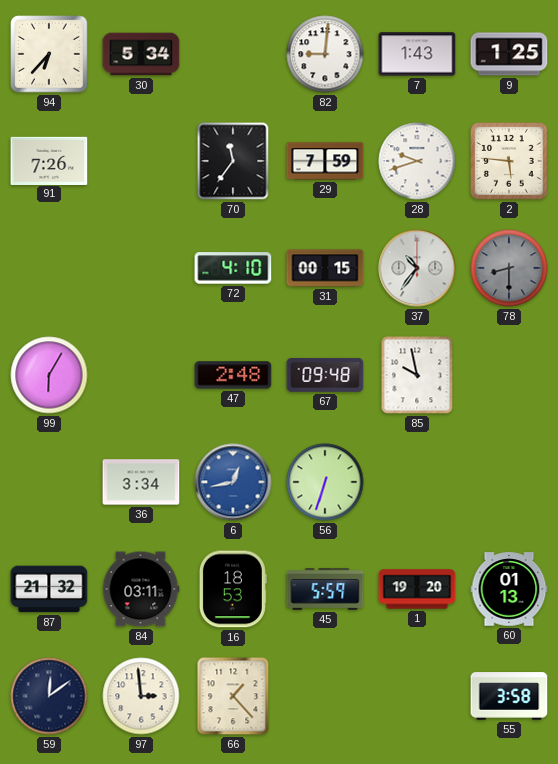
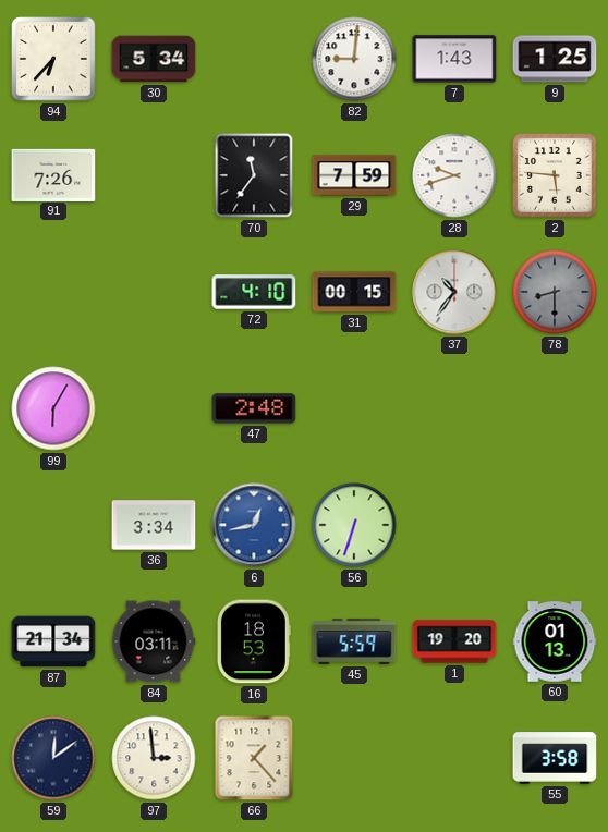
67: 09:48 -> none (325, 375)
85: 9:58 -> none (417, 375)
87: 21:32 -> 21:34 (53, 641)
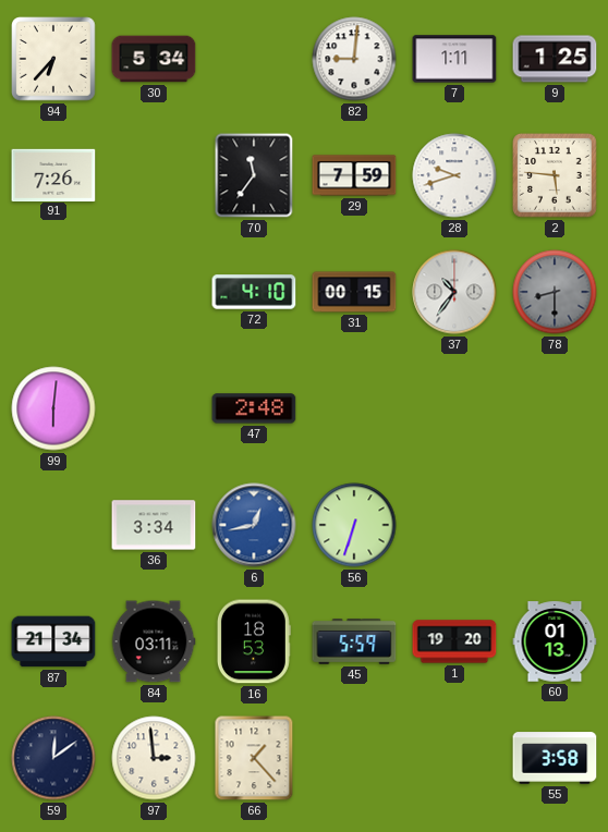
7: 1:43 -> 1:11 (454, 59)
99: 6:05 -> 6:01 (53, 408)
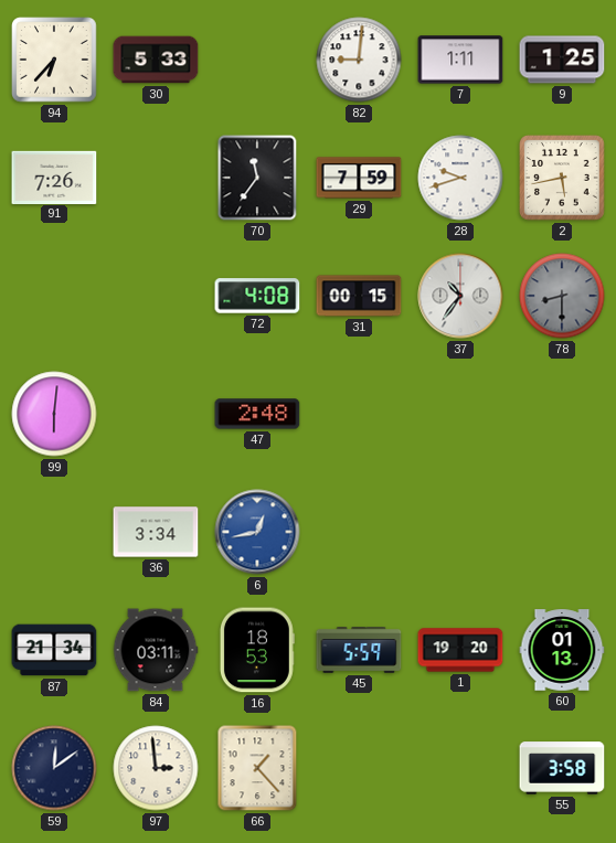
30: 5:34 -> 5:33 (156, 60)
2: 5:46 -> 5:43 (562, 178)
72: 4:10 -> 4:08 (257, 296)
56: 6:33 -> none (354, 525)
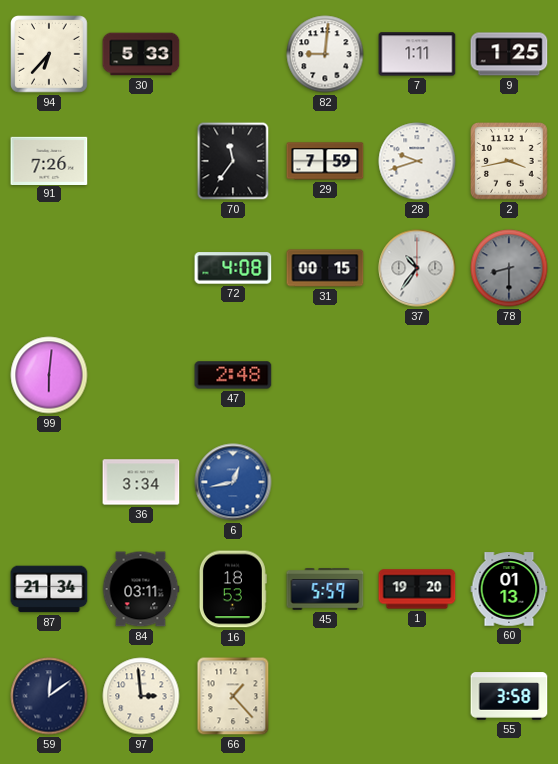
2: 5:43 -> 3:43 (509, 161)
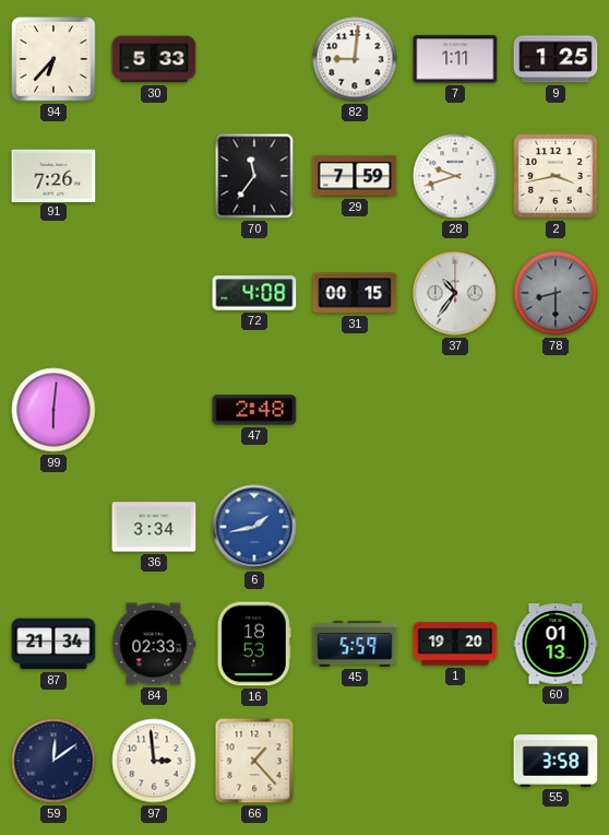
6: 12:43 -> 1:43 (254, 527)
84: 03:11 -> 02:33 (154, 644)
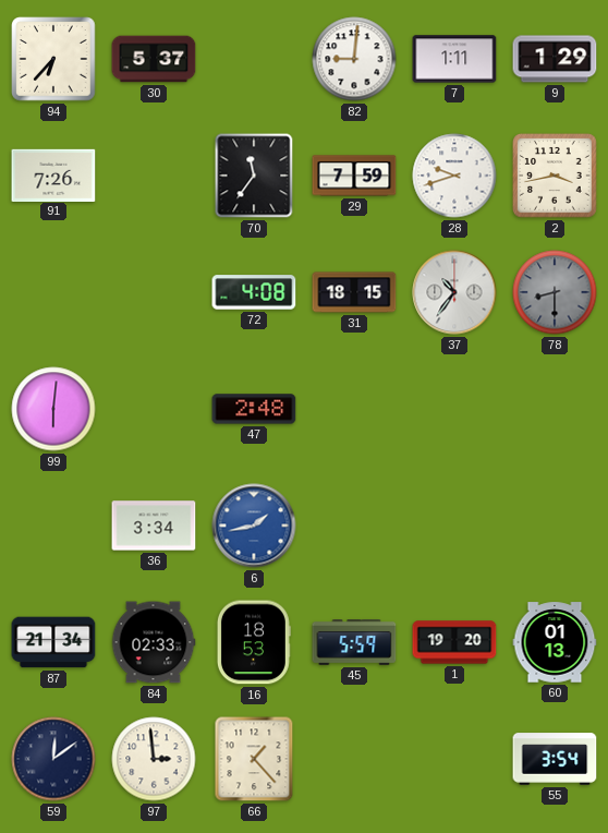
30: 5:33 -> 5:37 (154, 59)
9: 1:25 -> 1:29 (555, 59)
31: 00:15 -> 18:15 (354, 292)
55: 3:58 -> 3:54 (555, 759)
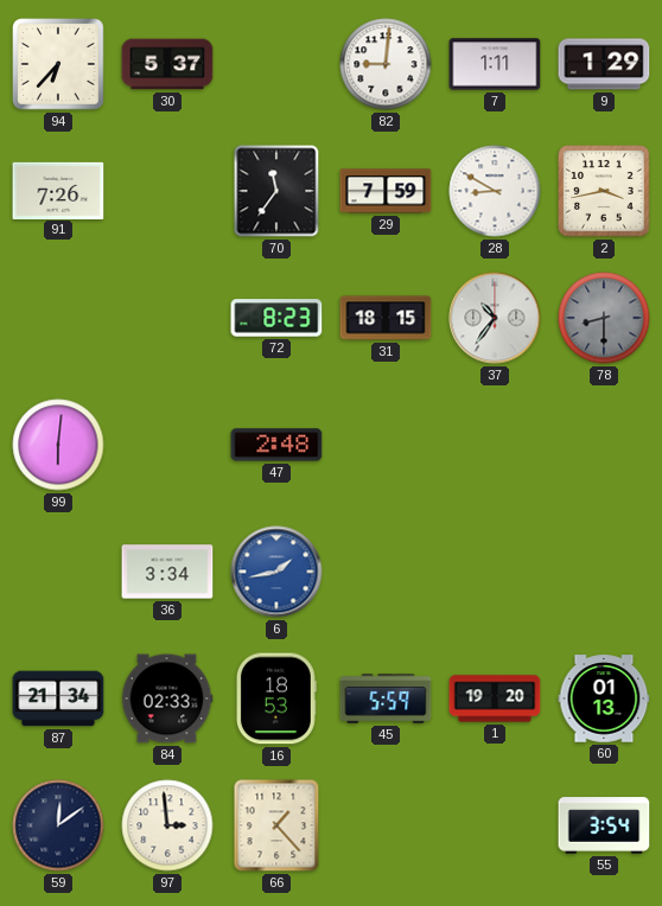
28: 9:42 -> 8:50 (495, 191)
72: 4:08 -> 8:23 (276, 318)
